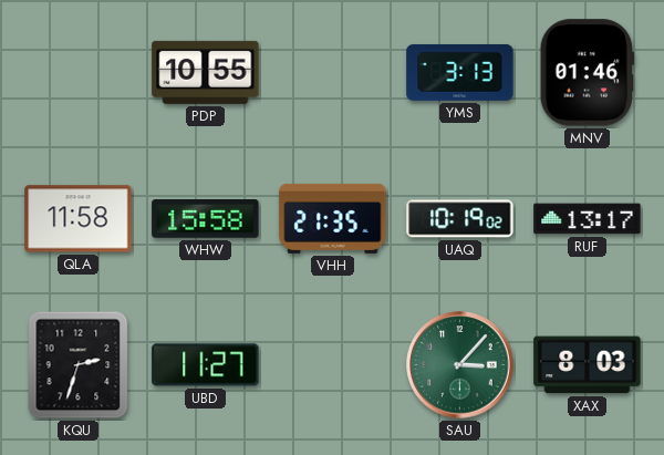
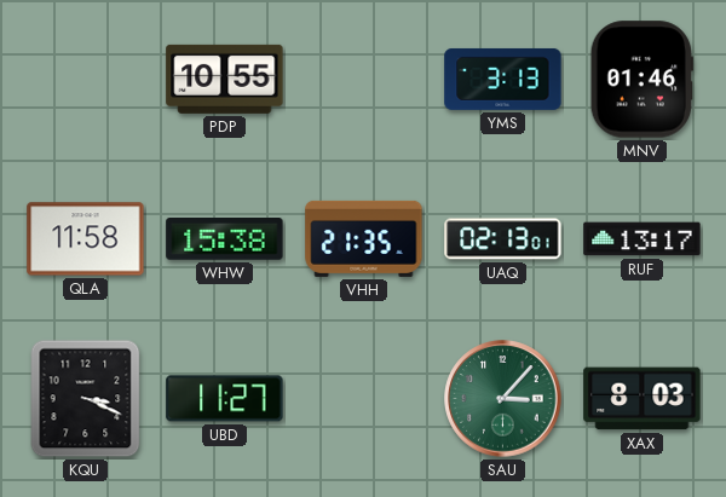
WHW: 15:58 -> 15:38 (225, 239)
UAQ: 10:19 -> 02:13 (503, 239)
KQU: 2:33 -> 3:19 (86, 399)
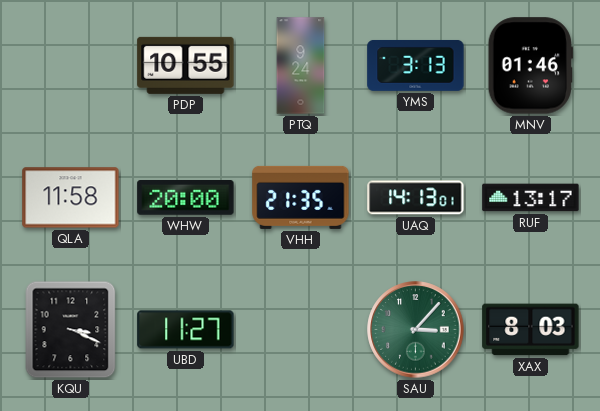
PTQ: none -> 9:24 (301, 66)
WHW: 15:38 -> 20:00 (186, 198)
UAQ: 02:13 -> 14:13 (416, 198)
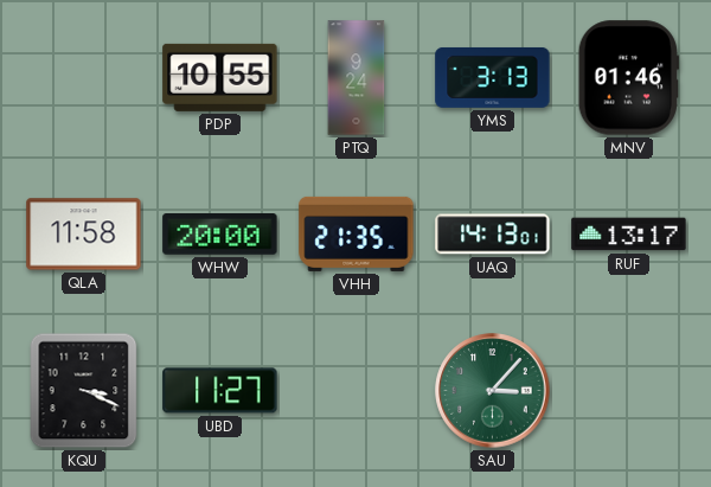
XAX: 8:03 -> none (531, 330)
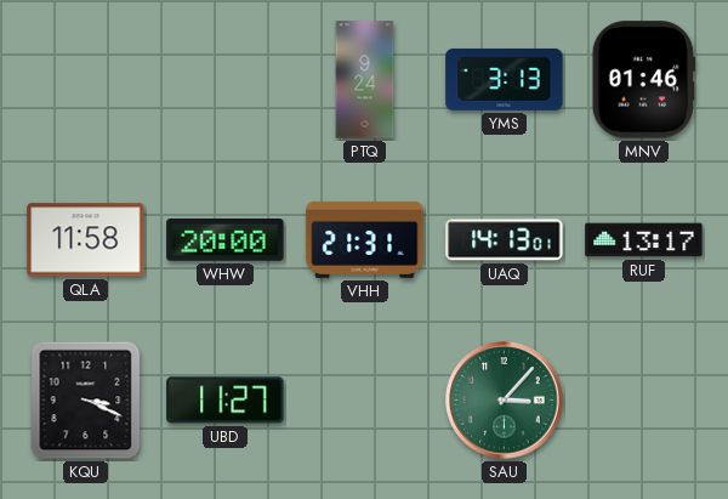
PDP: 10:55 -> none (220, 77)
VHH: 21:35 -> 21:31 (365, 239)
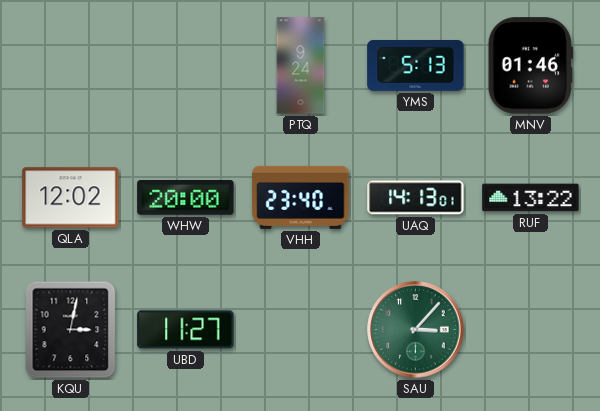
YMS: 3:13 -> 5:13 (416, 65)
QLA: 11:58 -> 12:02 (71, 198)
VHH: 21:31 -> 23:40 (301, 197)
RUF: 13:17 -> 13:22 (531, 198)
KQU: 3:19 -> 3:02 (71, 330)
